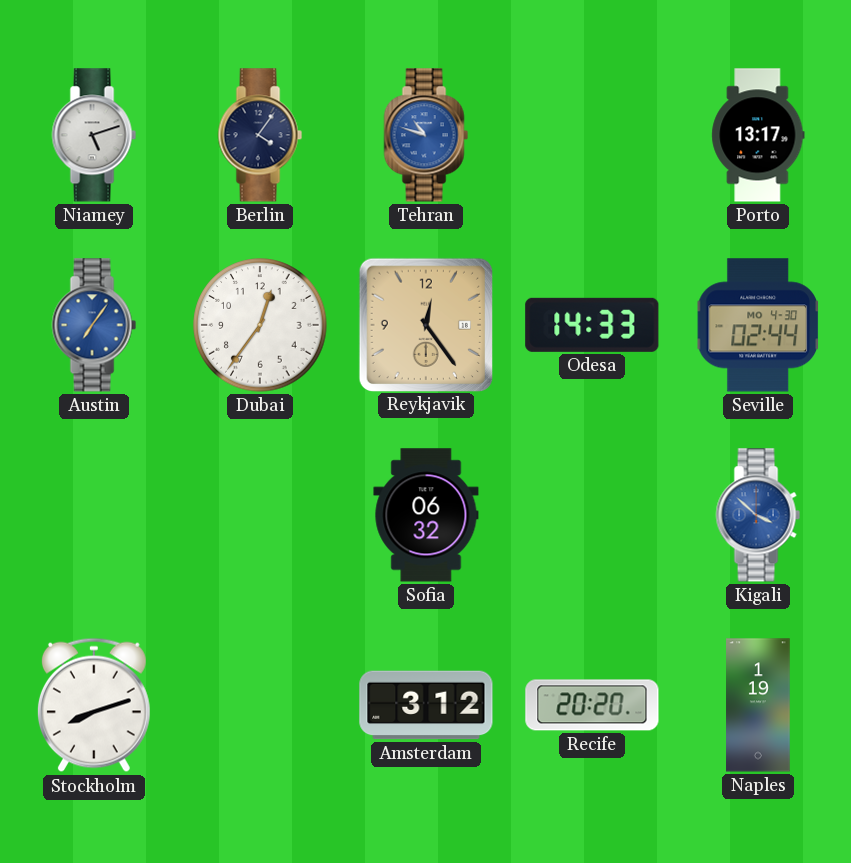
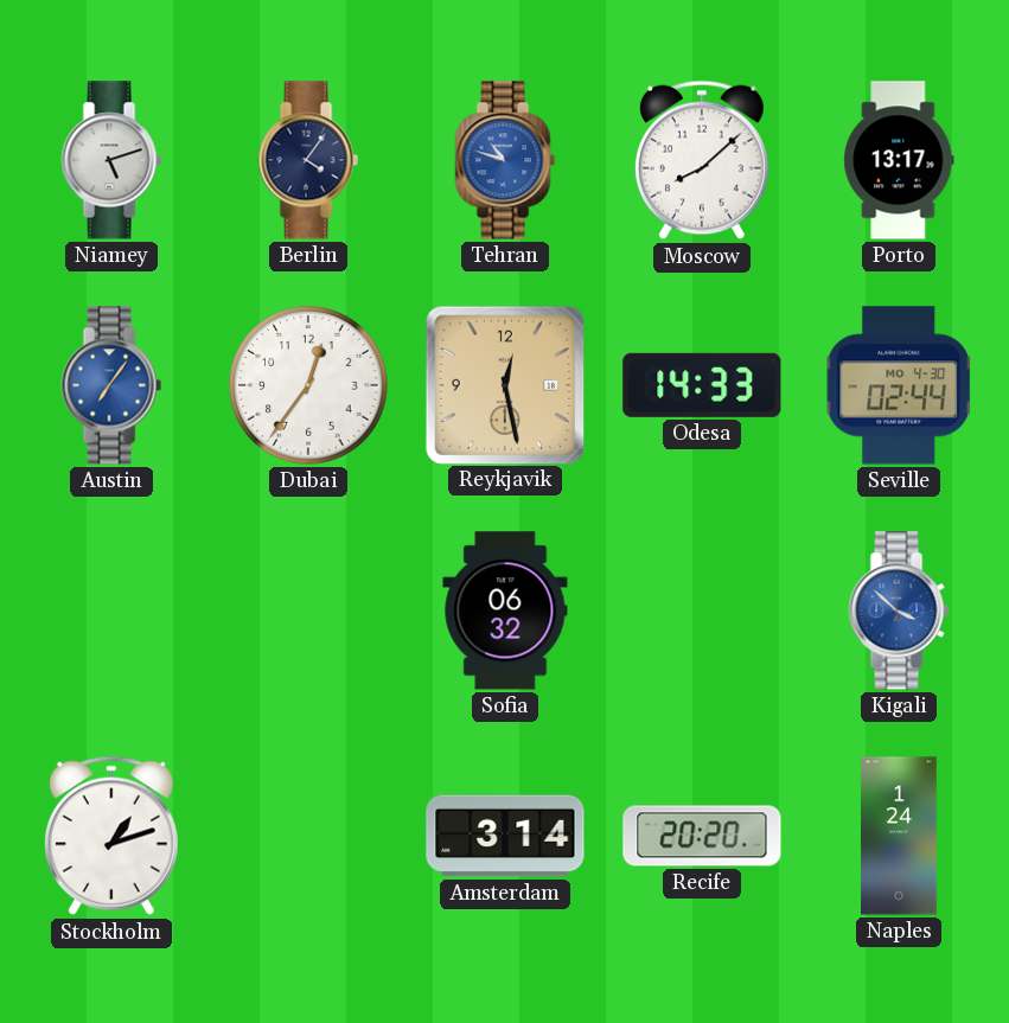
Moscow: none -> 8:08 (702, 160)
Reykjavik: 12:24 -> 12:28 (504, 384)
Stockholm: 8:12 -> 1:12 (111, 836)
Amsterdam: 3:12 -> 3:14 (505, 836)
Naples: 1:19 -> 1:24 (899, 836)
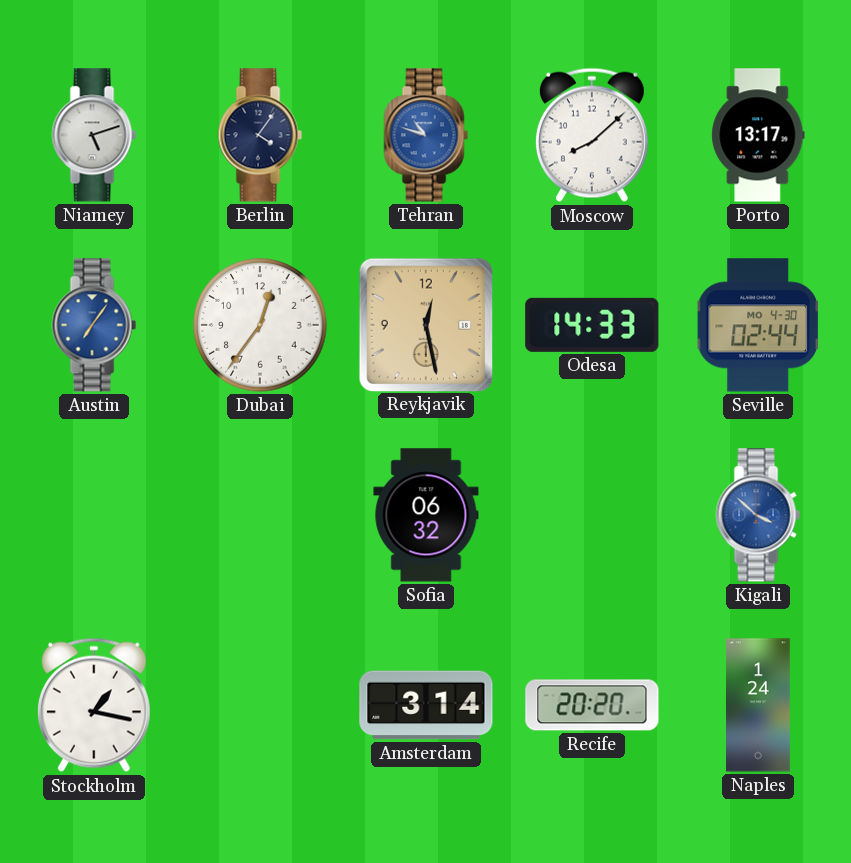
Stockholm: 1:12 -> 1:17 (94, 705)
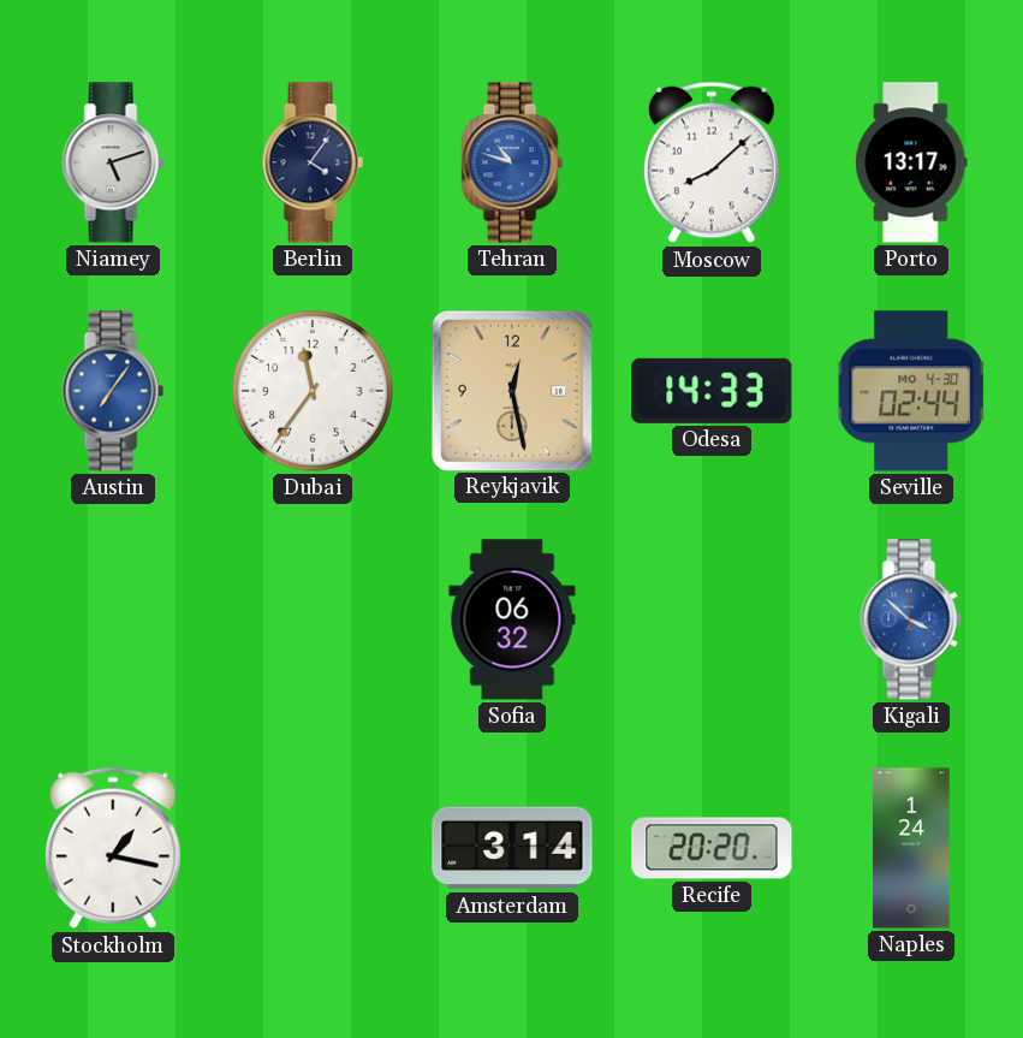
Dubai: 12:36 -> 11:36 (313, 391)
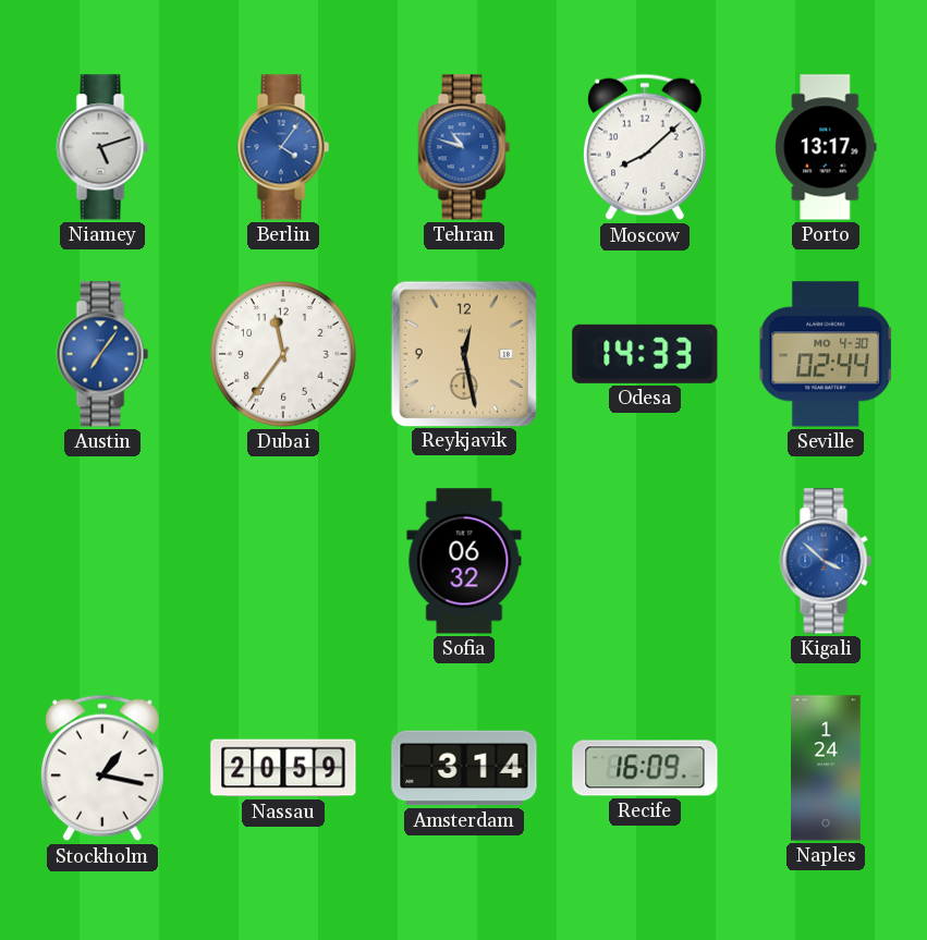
Berlin dial: navy -> blue (283, 147)
Nassau: none -> 20:59 (283, 768)
Recife: 20:20 -> 16:09 (645, 768)
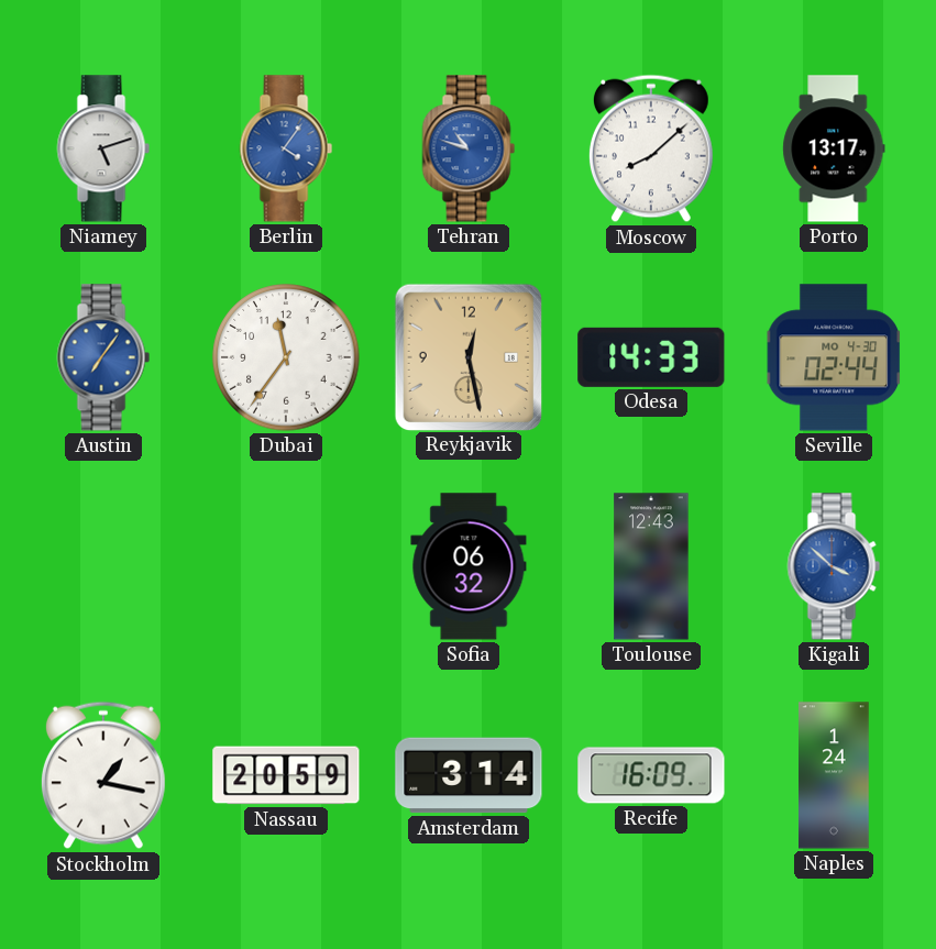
Toulouse: none -> 12:43 (651, 566)
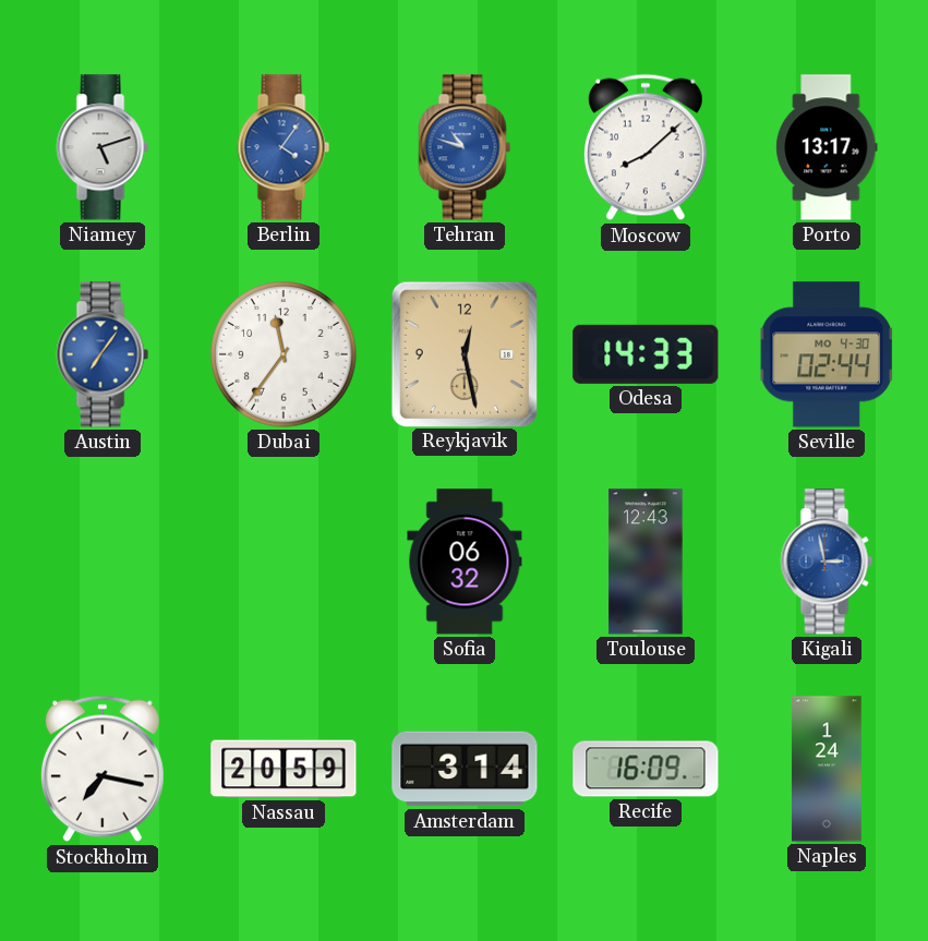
Kigali: 3:52 -> 2:58 (827, 562)
Stockholm: 1:17 -> 7:17 (103, 769)
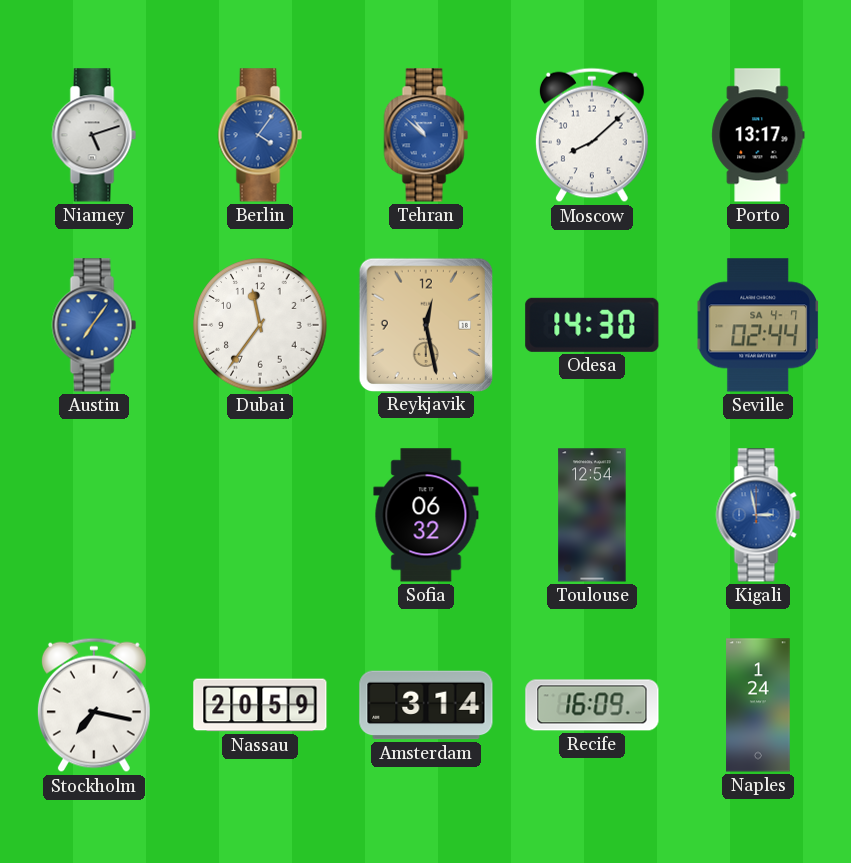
Tehran: 10:48 -> 10:52 (426, 135)
Odesa: 14:33 -> 14:30 (592, 325)
Seville date: MO 4-30 -> SA 4-7 (758, 325)
Toulouse: 12:43 -> 12:54 (592, 515)
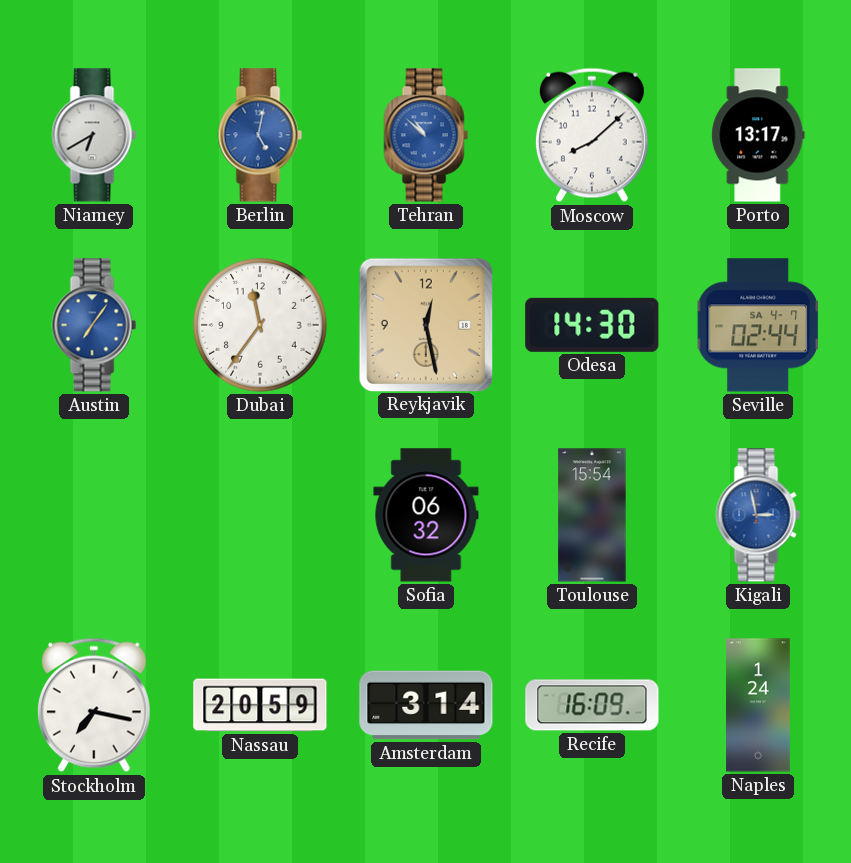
Niamey: 5:12 -> 6:40 (94, 135)
Berlin: 4:06 -> 5:02 (260, 135)
Toulouse: 12:54 -> 15:54 (592, 515)
